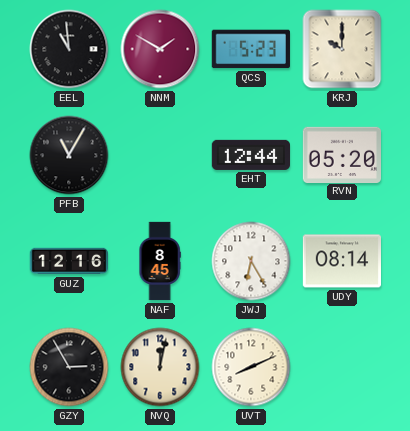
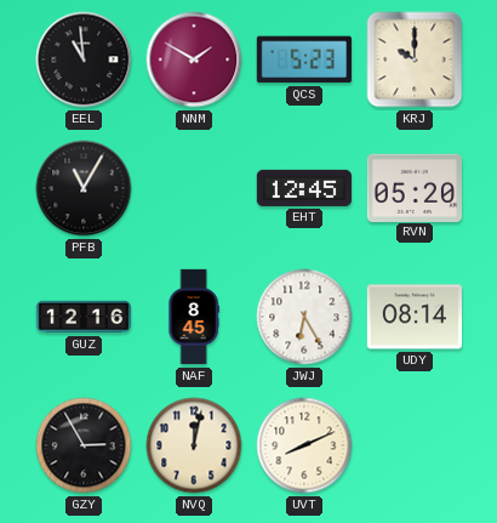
EHT: 12:44 -> 12:45 (303, 188)
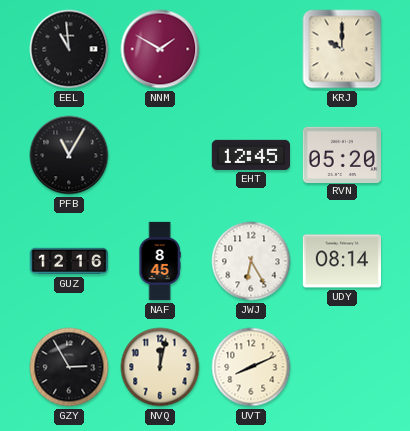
QCS: 5:23 -> none (304, 59)
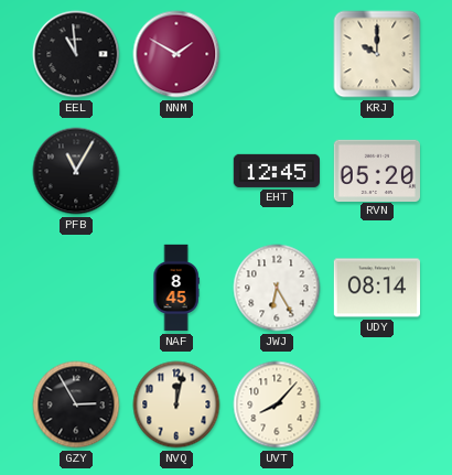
GUZ: 12:16 -> none (69, 261)
UVT: 8:11 -> 8:07 (277, 404)
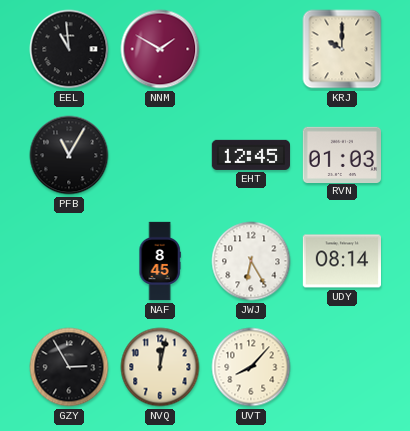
RVN: 05:20 -> 01:03 (341, 154)
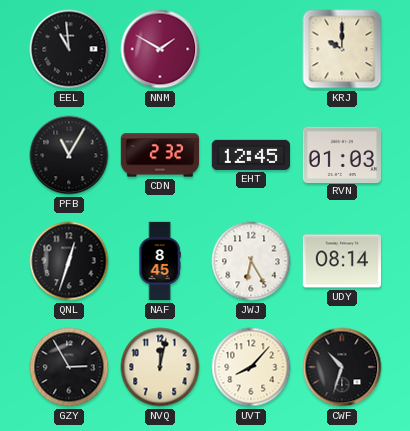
CDN: none -> 2:32 (160, 155)
QNL: none -> 12:33 (69, 261)
CWF: none -> 10:33 (342, 367)
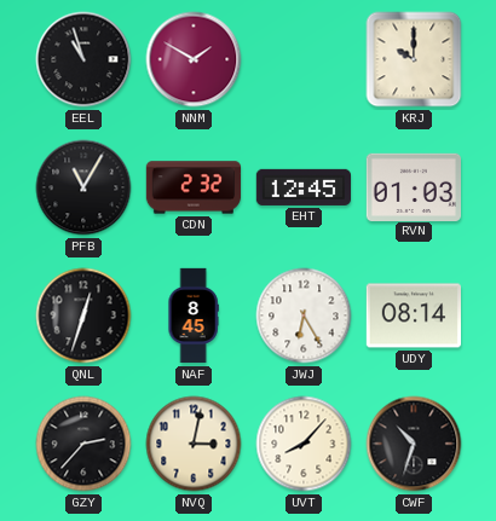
EEL: 10:59 -> 10:57 (83, 59)
GZY: 2:55 -> 2:37 (83, 444)
NVQ: 12:02 -> 3:02 (194, 444)
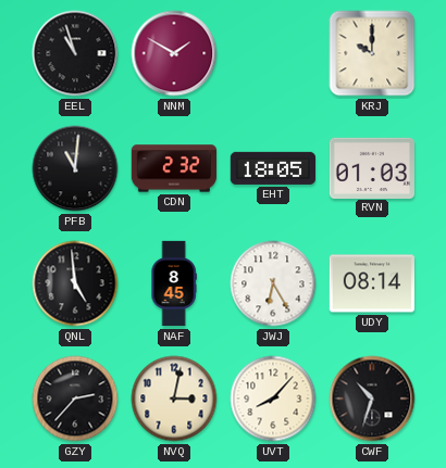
PFB: 11:05 -> 11:01 (75, 168)
EHT: 12:45 -> 18:05 (272, 168)
QNL: 12:33 -> 4:59 (75, 283)
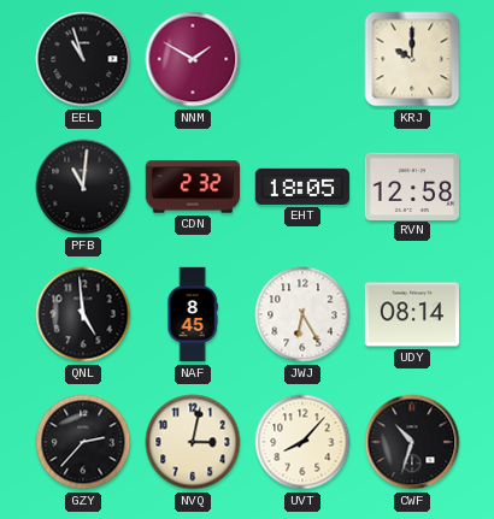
RVN: 01:03 -> 12:58 (411, 185)
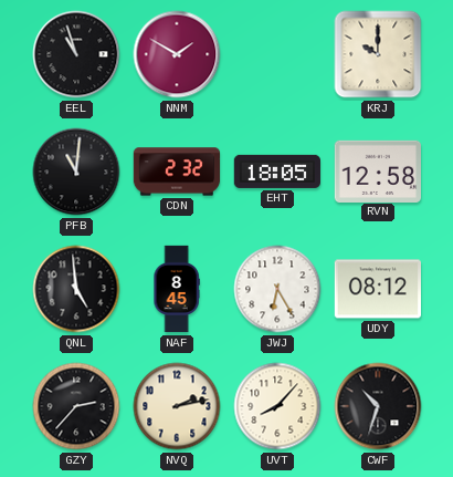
UDY: 08:14 -> 08:12 (377, 289)
NVQ: 3:02 -> 2:13 (177, 406)
